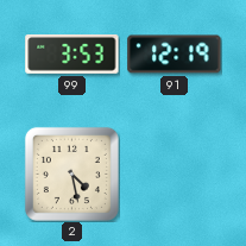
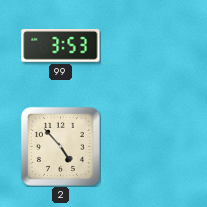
91: 12:19 -> none (175, 55)
2: 4:28 -> 4:53 (60, 146)
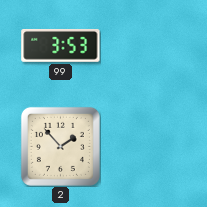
2: 4:53 -> 1:53 (60, 146)
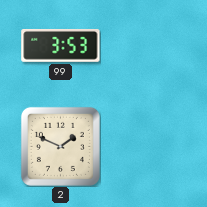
2: 1:53 -> 1:49 (60, 146)
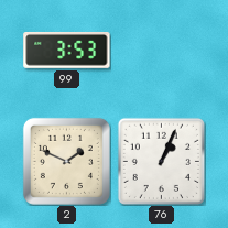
76: none -> 1:04 (161, 161)
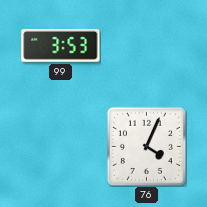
2: 1:49 -> none (66, 161)
76: 1:04 -> 4:04 (146, 146)
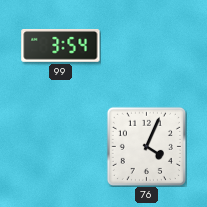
99: 3:53 -> 3:54 (61, 46)
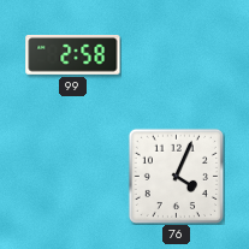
99: 3:54 -> 2:58 (73, 55)
